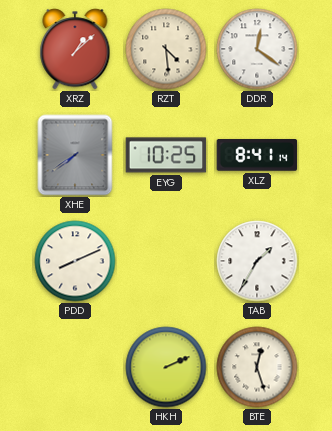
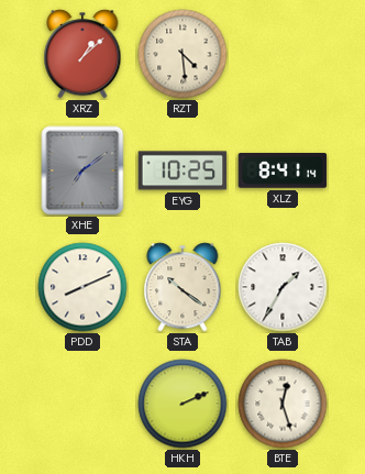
DDR: 12:21 -> none (257, 49)
XHE: 7:39 -> 7:09 (82, 170)
STA: none -> 10:21 (182, 287)
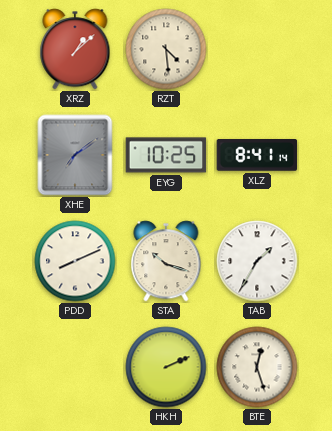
STA: 10:21 -> 10:18 (166, 261)
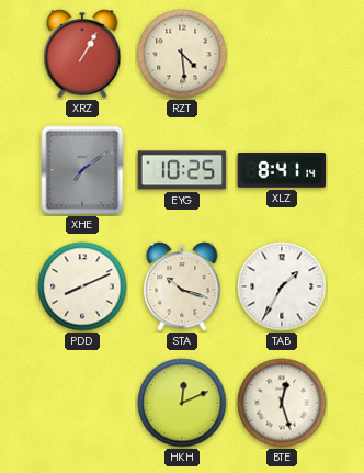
XRZ: 1:08 -> 1:05 (82, 54)
HKH: 2:11 -> 12:11 (182, 403)
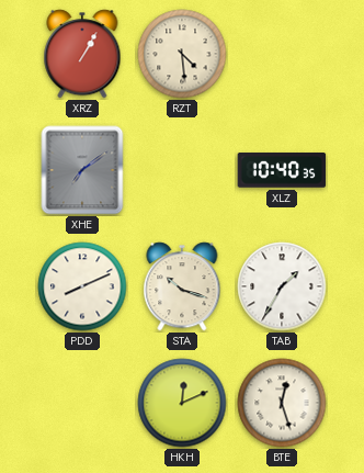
EYG: 10:25 -> none (182, 170)
XLZ: 8:41 -> 10:40 (282, 171)
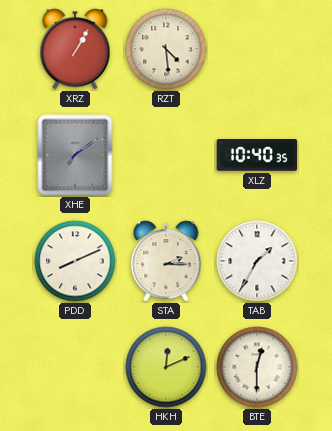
STA: 10:18 -> 2:15 (166, 261)
BTE: 12:27 -> 12:30 (257, 367)
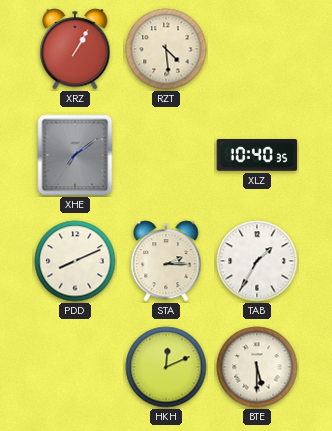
BTE: 12:30 -> 5:30 (257, 367)
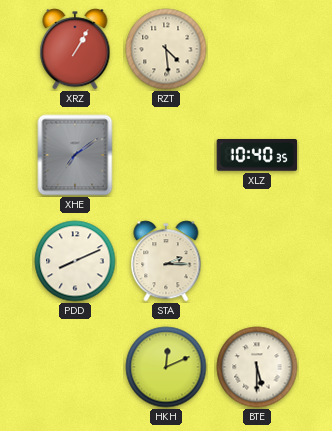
TAB: 1:35 -> none (257, 261)
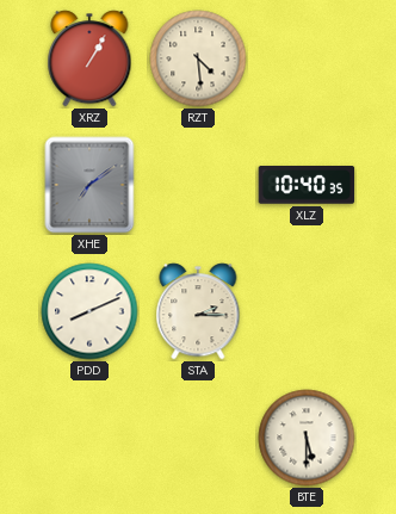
HKH: 12:11 -> none (166, 367)
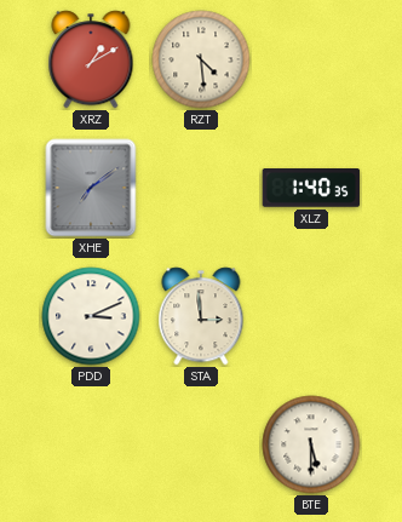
XRZ: 1:05 -> 1:10 (91, 59)
XLZ: 10:40 -> 1:40 (311, 189)
PDD: 8:11 -> 3:11 (91, 316)
STA: 2:15 -> 2:59 (201, 316)
